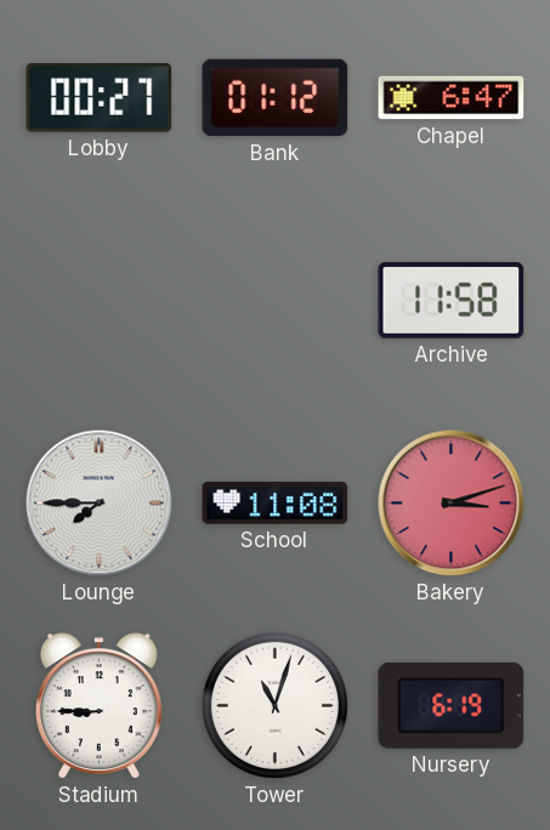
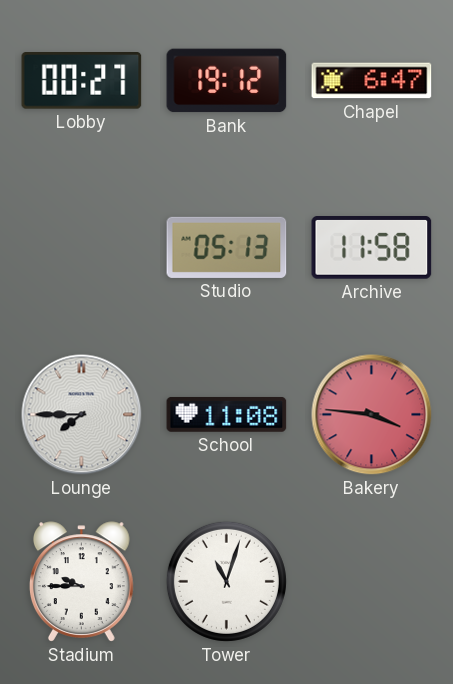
Bank: 01:12 -> 19:12 (227, 81)
Studio: none -> 05:13 (227, 247)
Bakery: 3:12 -> 3:46 (372, 415)
Stadium: 8:45 -> 9:45 (81, 582)
Nursery: 6:19 -> none (452, 705)
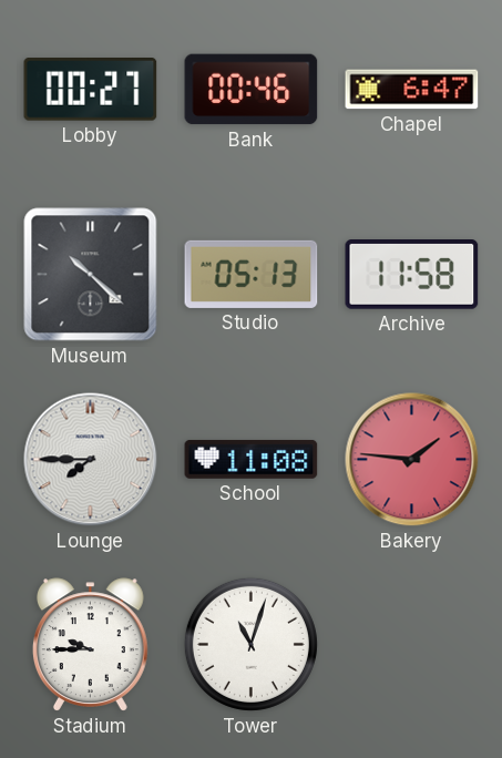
Bank: 19:12 -> 00:46 (252, 90)
Museum: none -> 10:22 (91, 275)
Bakery: 3:46 -> 1:46 (412, 460)
